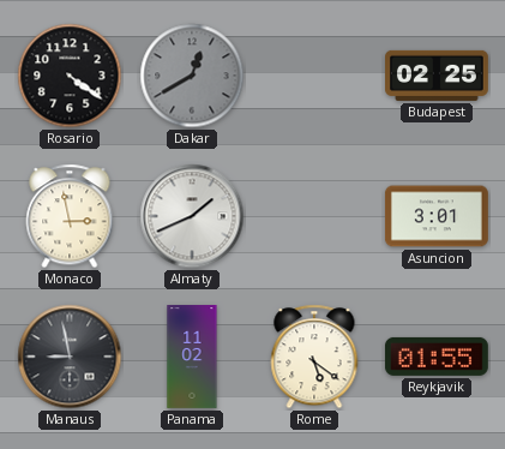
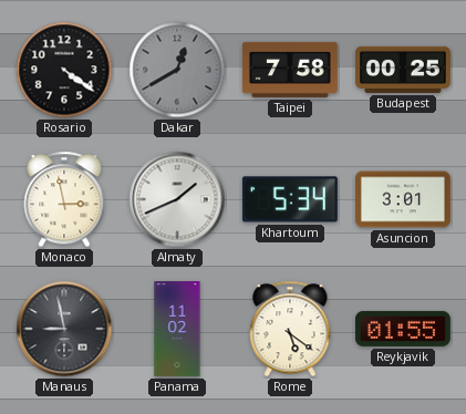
Taipei: none -> 7:58 (290, 70)
Budapest: 02:25 -> 00:25 (404, 70)
Khartoum: none -> 5:34 (290, 199)
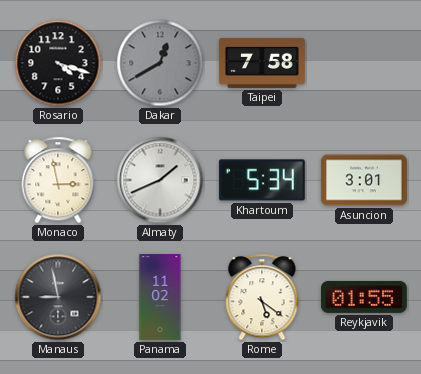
Rosario: 4:21 -> 4:18 (58, 63)
Budapest: 00:25 -> none (404, 70)
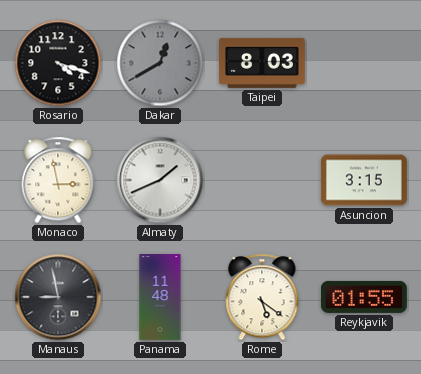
Taipei: 7:58 -> 8:03 (262, 63)
Khartoum: 5:34 -> none (262, 180)
Asuncion: 3:01 -> 3:15 (364, 180)
Panama: 11:02 -> 11:48 (160, 298)
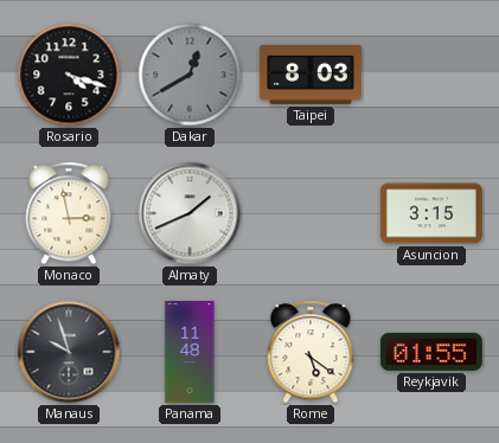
Manaus: 8:58 -> 9:57 (69, 352)
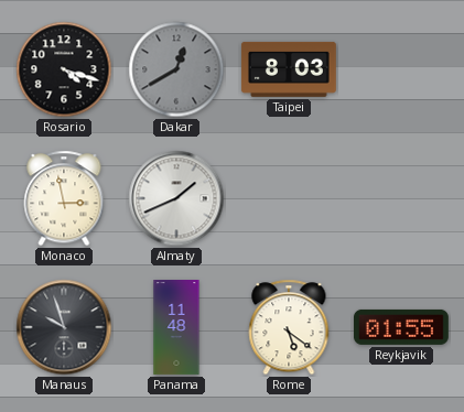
Asuncion: 3:15 -> none (431, 213)
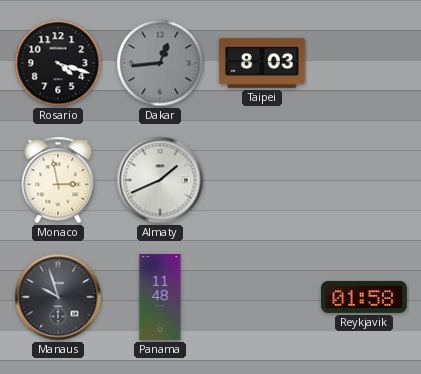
Dakar: 12:40 -> 12:44 (160, 63)
Rome: 5:21 -> none (289, 327)
Reykjavik: 01:55 -> 01:58 (364, 297)
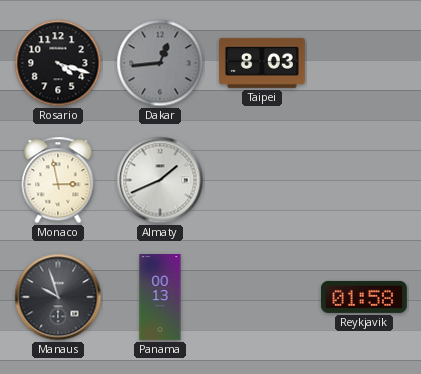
Panama: 11:48 -> 00:13 (160, 298)
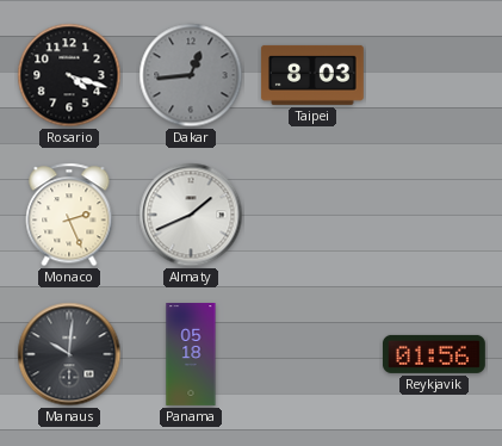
Monaco: 2:58 -> 2:26 (69, 215)
Manaus: 9:57 -> 10:01 (69, 354)
Panama: 00:13 -> 05:18 (191, 355)
Reykjavik: 01:58 -> 01:56 (434, 354)
